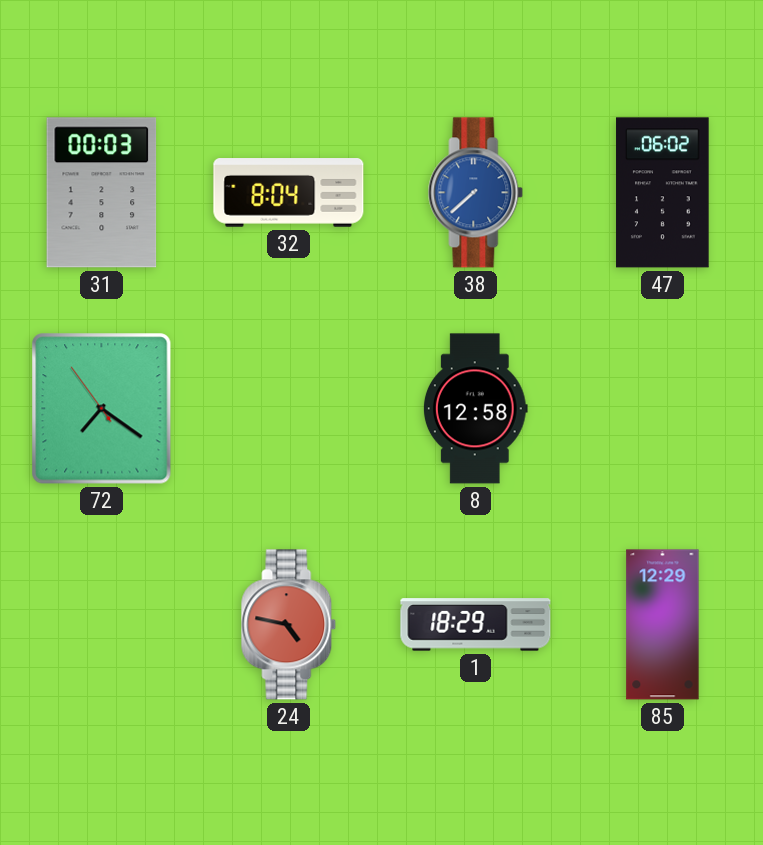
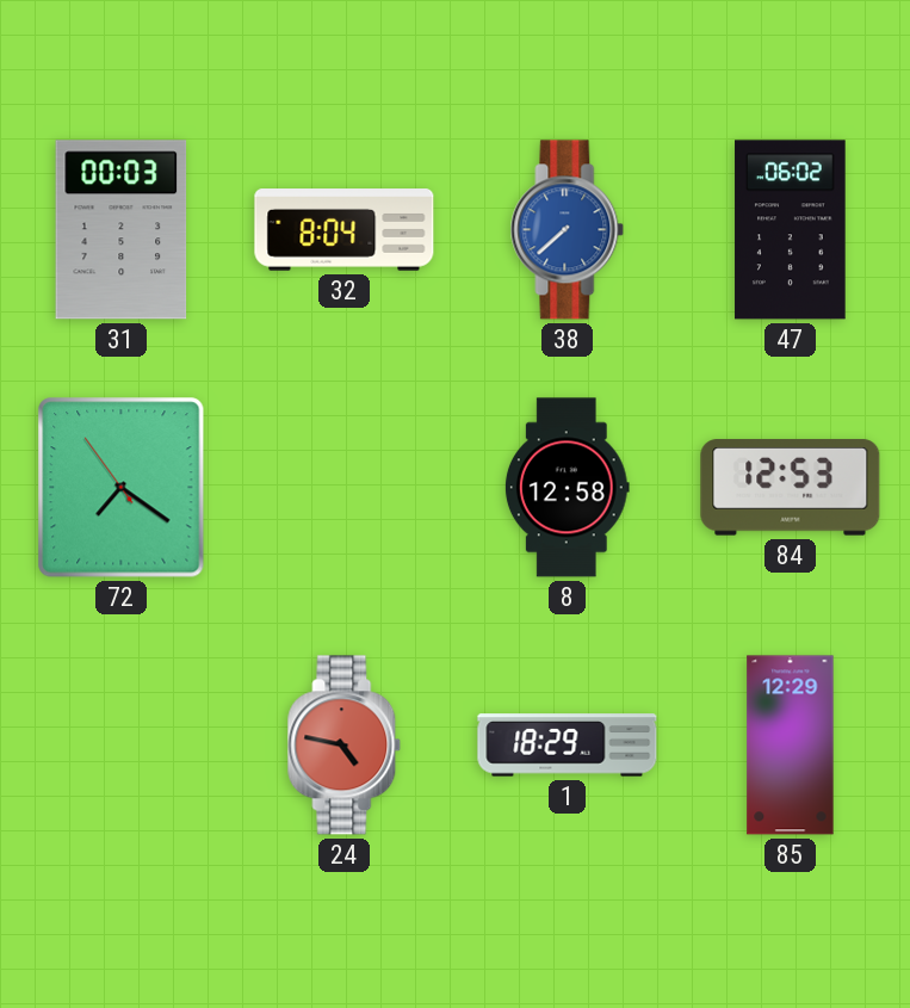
84: none -> 12:53 (791, 488)
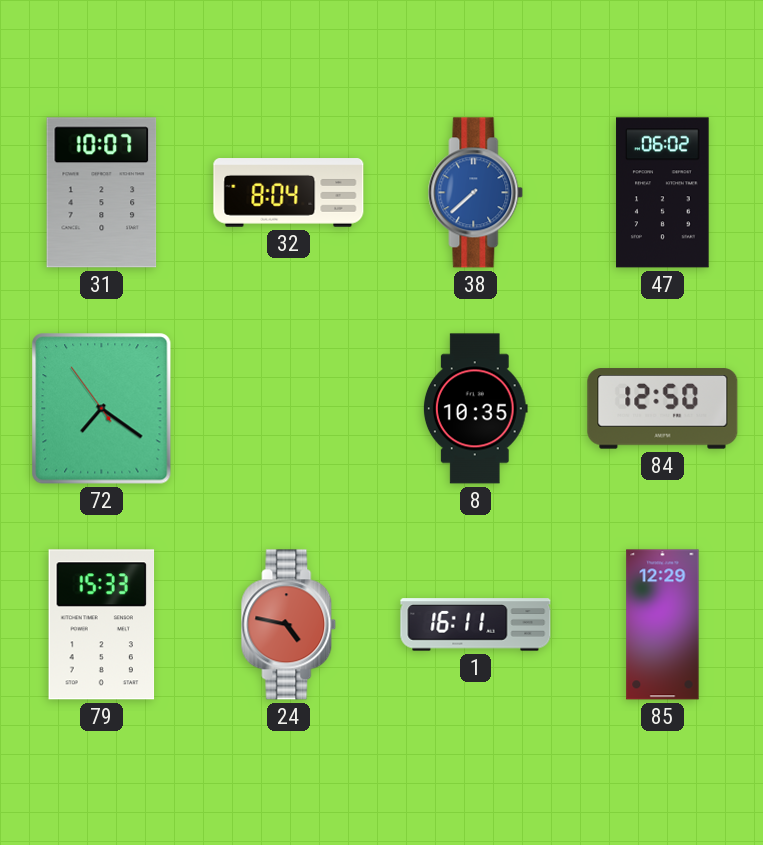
31: 00:03 -> 10:07 (102, 193)
8: 12:58 -> 10:35 (475, 409)
84: 12:53 -> 12:50 (663, 409)
79: none -> 15:33 (102, 625)
1: 18:29 -> 16:11 (476, 625)
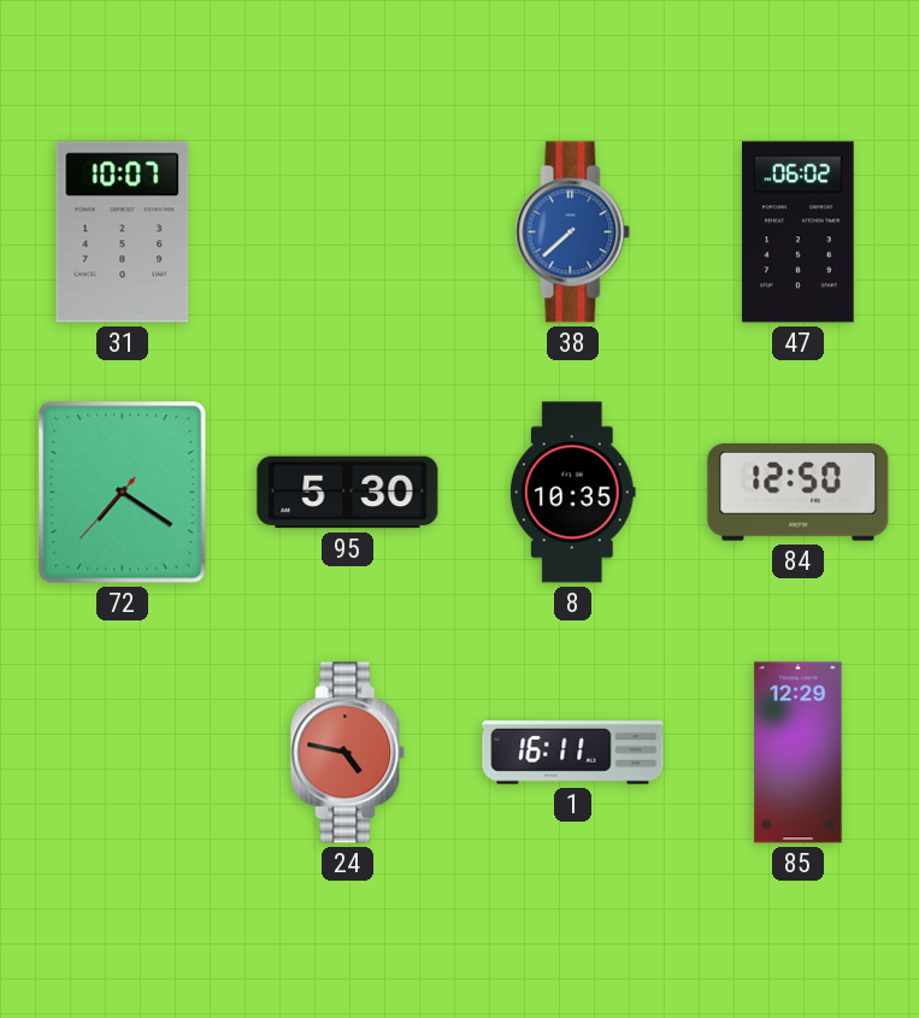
32: 8:04 -> none (289, 193)
72: 7:20:54 -> 7:20:37 (123, 493)
95: none -> 5:30 (348, 493)
79: 15:33 -> none (102, 625)
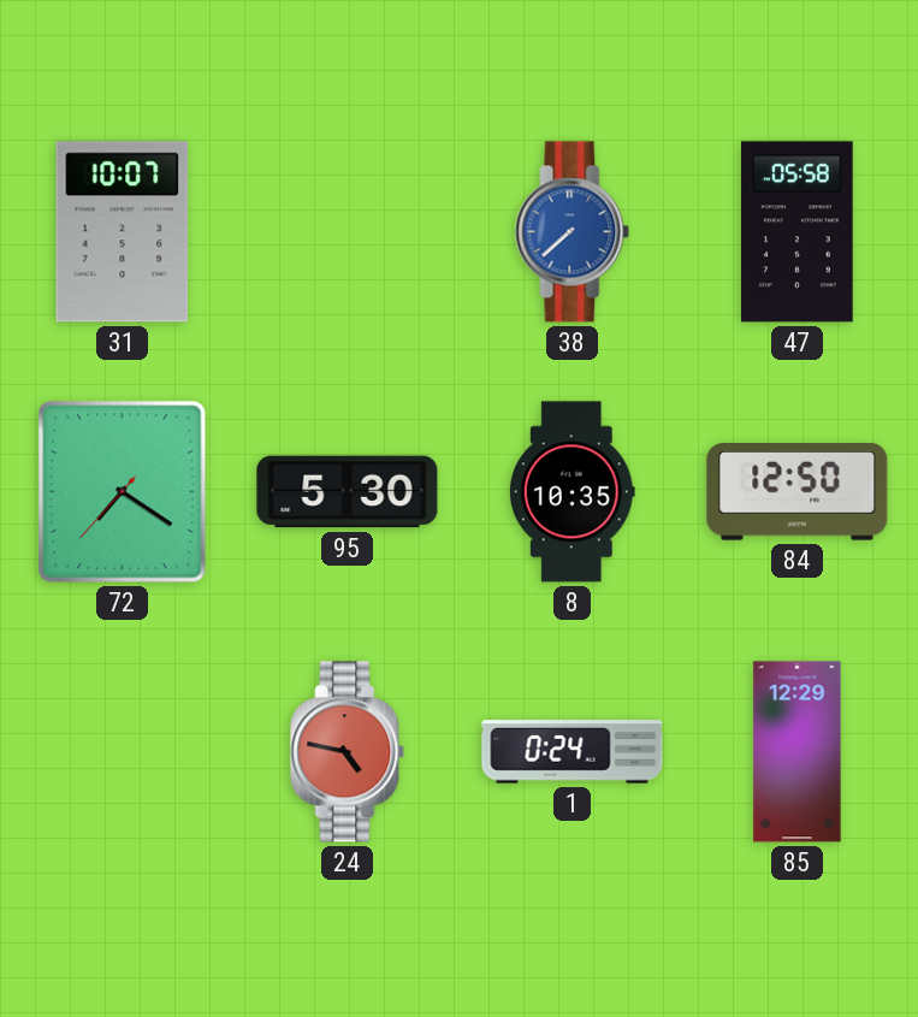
47: 06:02 -> 05:58 (798, 232)
1: 16:11 -> 0:24 (573, 752)
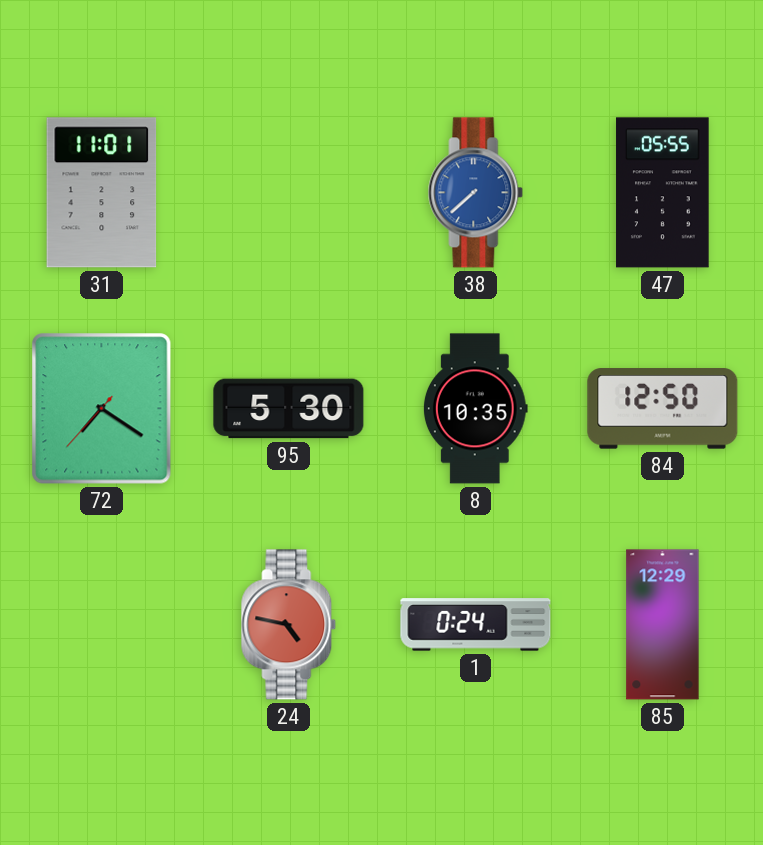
31: 10:07 -> 11:01 (102, 193)
47: 05:58 -> 05:55 (663, 193)
